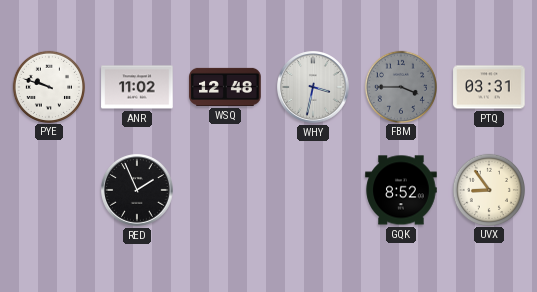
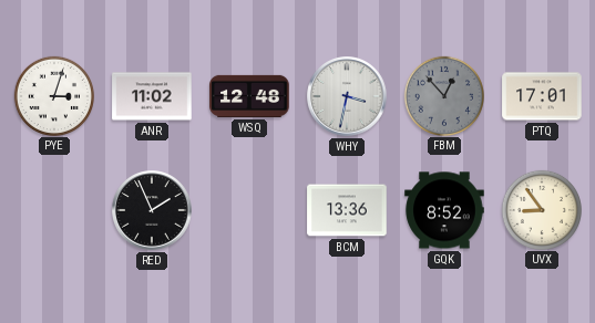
PYE: 9:48 -> 3:03 (53, 95)
FBM: 3:45 -> 12:53 (443, 95)
PTQ: 03:31 -> 17:01 (542, 96)
BCM: none -> 13:36 (347, 210)
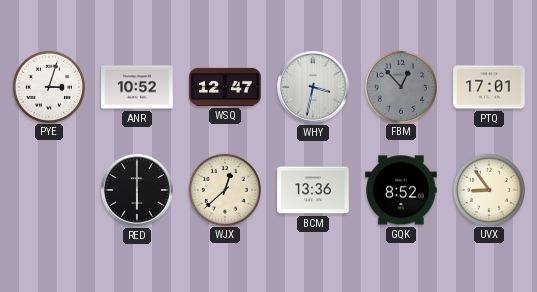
ANR: 11:02 -> 10:52 (137, 87)
WSQ: 12:48 -> 12:47 (225, 87)
RED: 1:56 -> 6:00 (137, 190)
WJX: none -> 12:38 (224, 189)
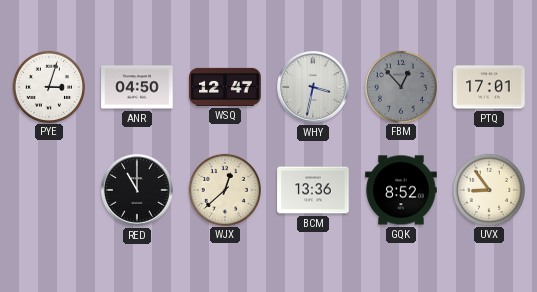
ANR: 10:52 -> 04:50 (137, 87)
RED: 6:00 -> 11:00 (137, 190)
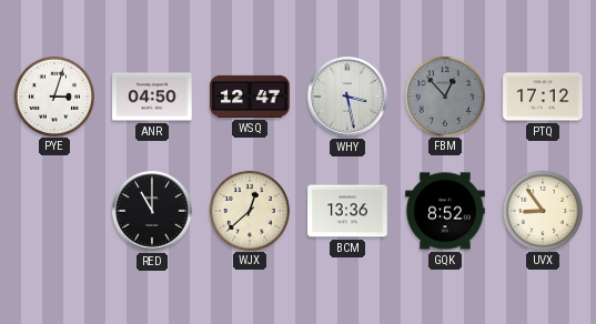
WHY: 3:32 -> 3:28 (347, 97)
PTQ: 17:01 -> 17:12 (543, 97)
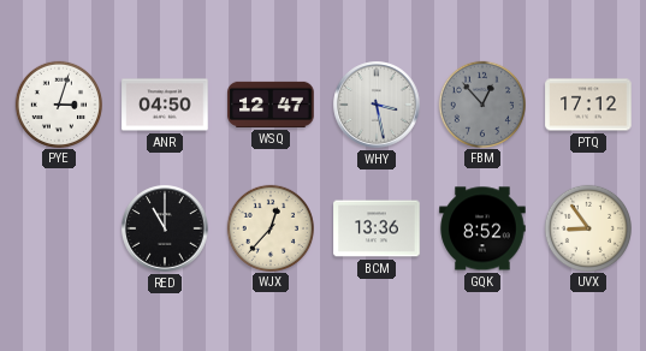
WJX: 12:38 -> 12:37 (269, 227)
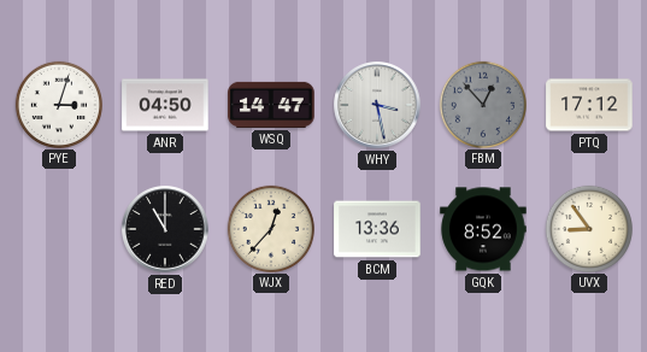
WSQ: 12:47 -> 14:47 (271, 105)
